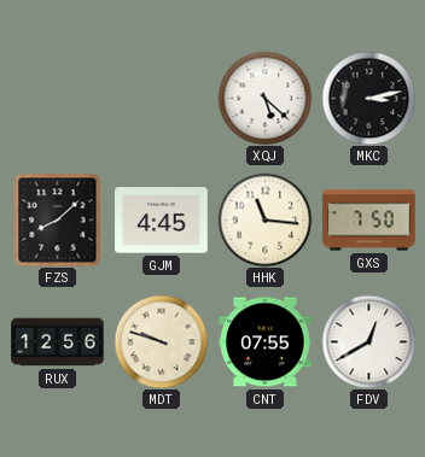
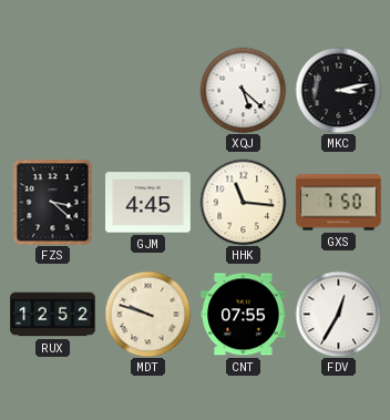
FZS: 8:08 -> 3:22 (53, 202)
RUX: 12:56 -> 12:52 (53, 315)
FDV: 12:40 -> 12:35 (338, 314)
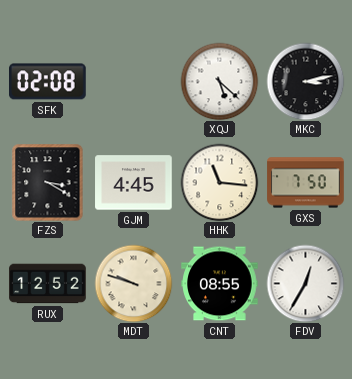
SFK: none -> 02:08 (48, 82)
FZS: 3:22 -> 3:20 (48, 182)
CNT: 07:55 -> 08:55 (220, 284)
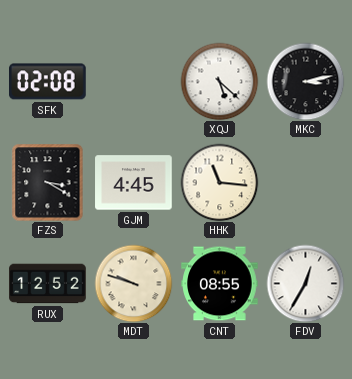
GXS: 7:50 -> none (306, 183)
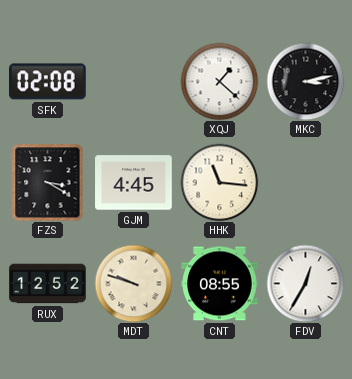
XQJ: 5:22 -> 1:22 (219, 81)
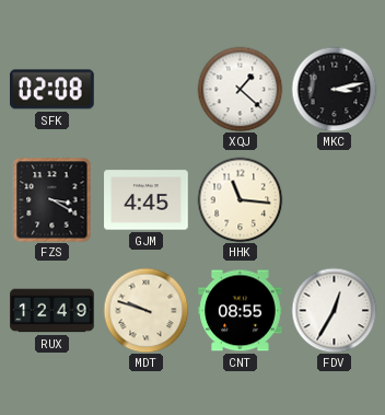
RUX: 12:52 -> 12:49 (52, 311)
